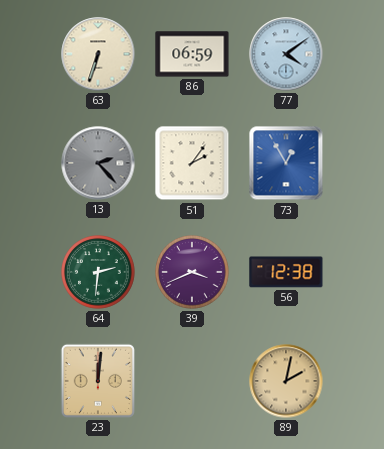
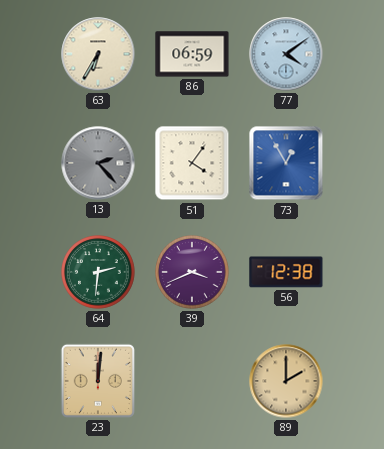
63: 6:33 -> 6:35 (98, 54)
51: 2:06 -> 4:06 (192, 163)
89: 2:02 -> 2:00 (286, 381)
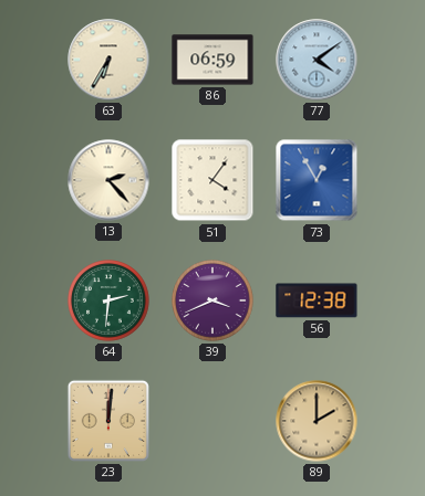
13 dial: grey -> cream (108, 180)
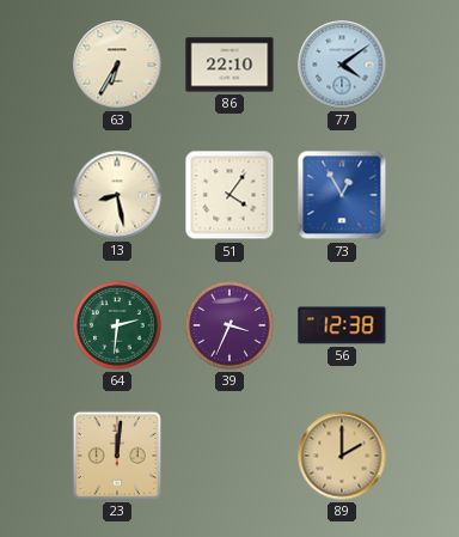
86: 06:59 -> 22:10 (229, 65)
13: 2:23 -> 8:28 (117, 195)
39: 3:41 -> 3:34 (229, 325)
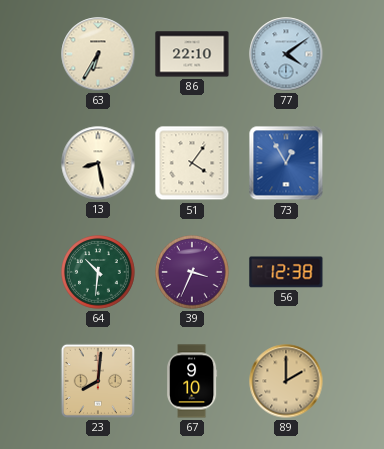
64: 2:31 -> 10:31 (98, 272)
23: 12:01 -> 8:01 (98, 381)
67: none -> 9:10 (192, 381)
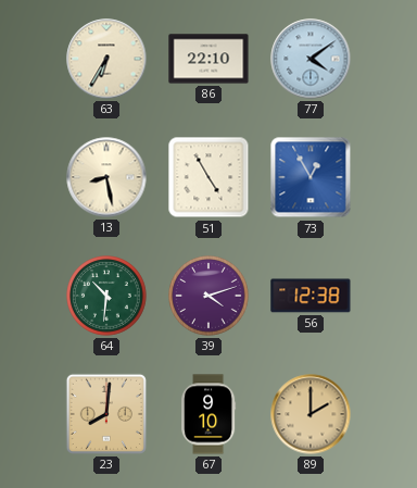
51: 4:06 -> 4:55 (208, 177)
39: 3:34 -> 4:12 (208, 296)
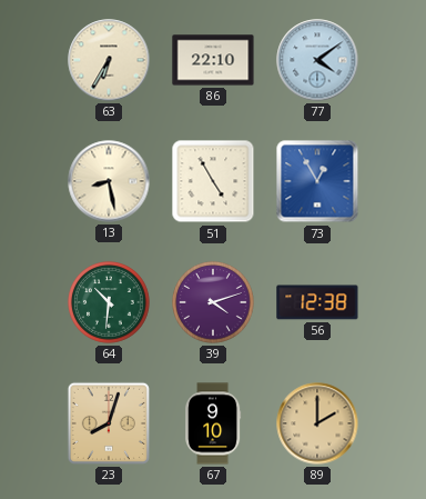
23: 8:01 -> 8:03 (109, 423)
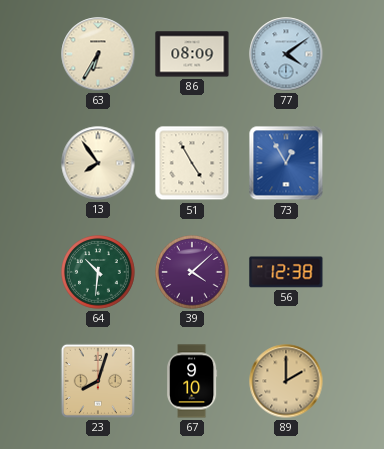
86: 22:10 -> 08:09 (192, 54)
13: 8:28 -> 7:54 (98, 163)
39: 4:12 -> 4:08 (192, 272)
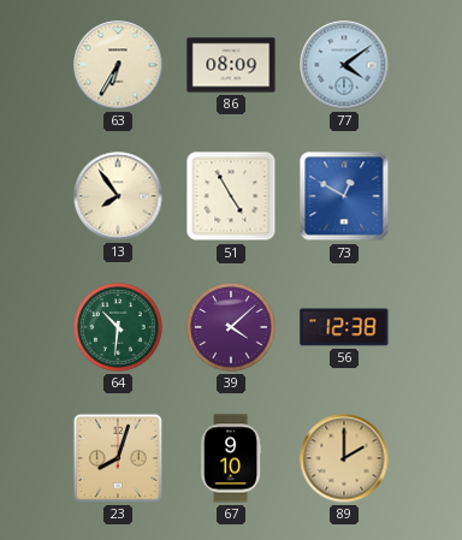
73: 12:55 -> 12:50 (344, 196)
